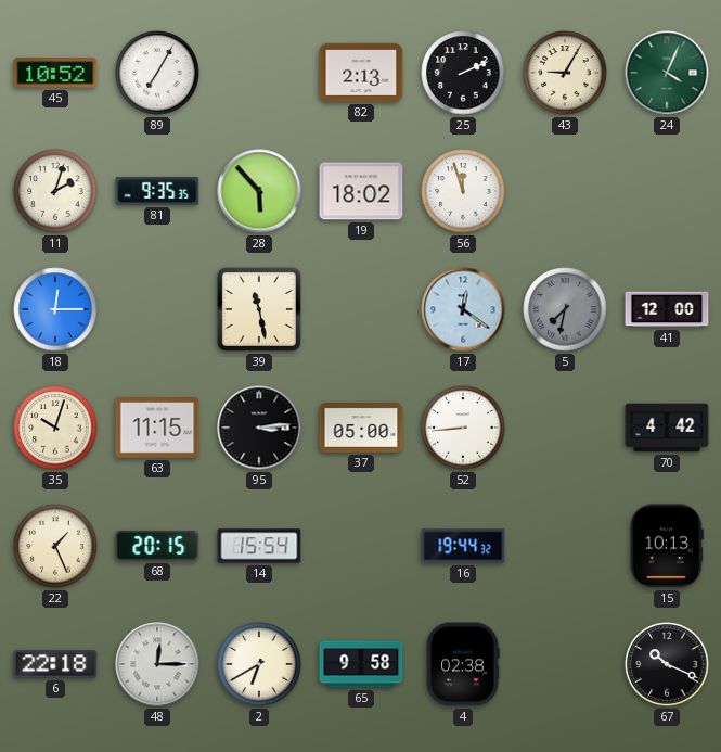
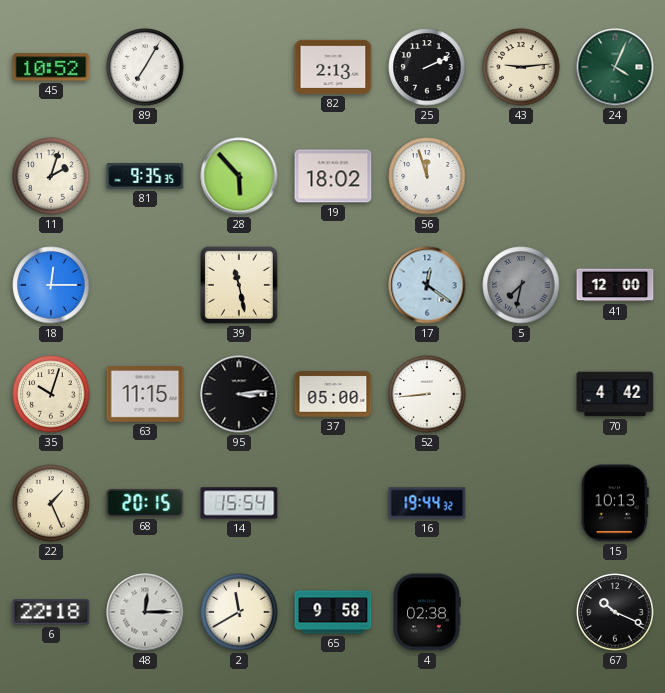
43: 9:05 -> 9:14 (521, 67)
2: 6:40 -> 11:40 (239, 612)
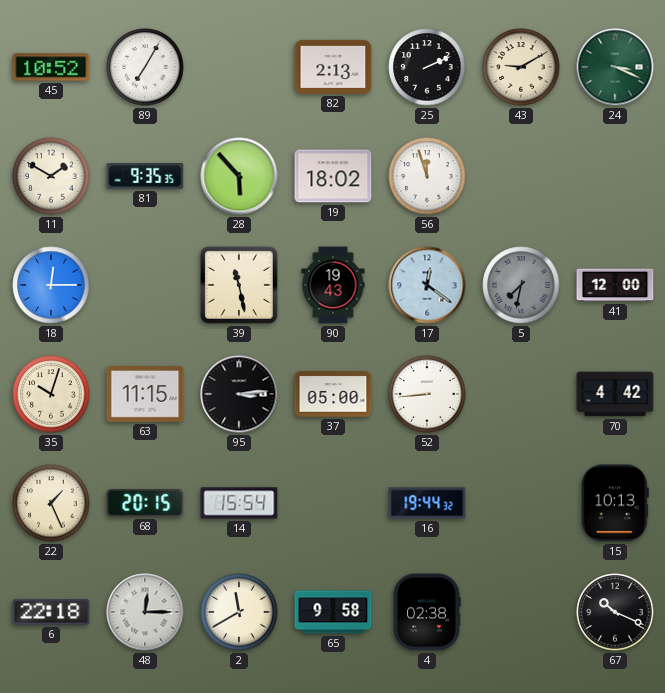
43: 9:14 -> 9:10 (521, 67)
24: 4:04 -> 3:19 (615, 67)
11: 2:03 -> 1:50 (51, 176)
90: none -> 19:43 (333, 285)
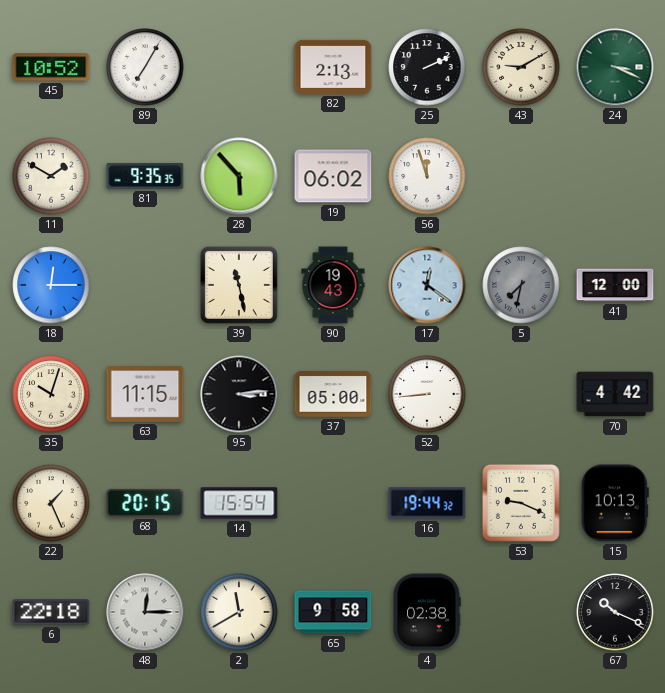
19: 18:02 -> 06:02 (333, 176)
53: none -> 9:19 (521, 503)
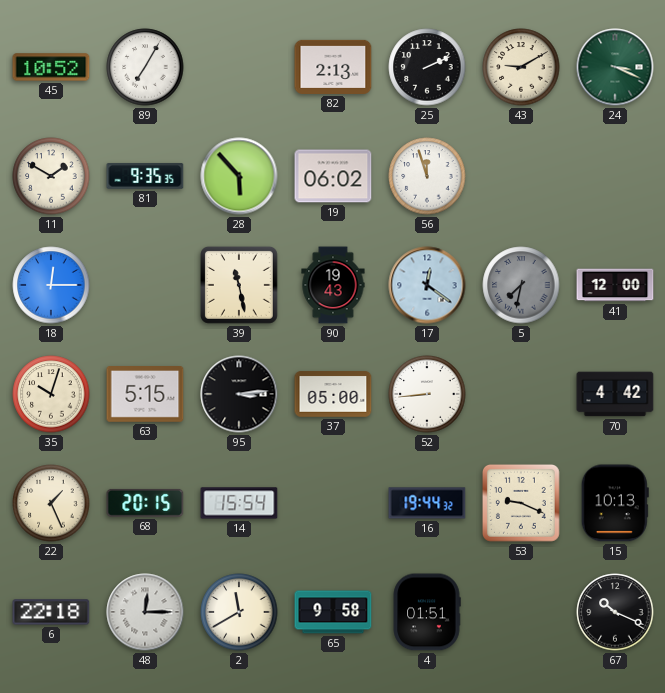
63: 11:15 -> 5:15 (145, 395)
4: 02:38 -> 01:51 (427, 612)
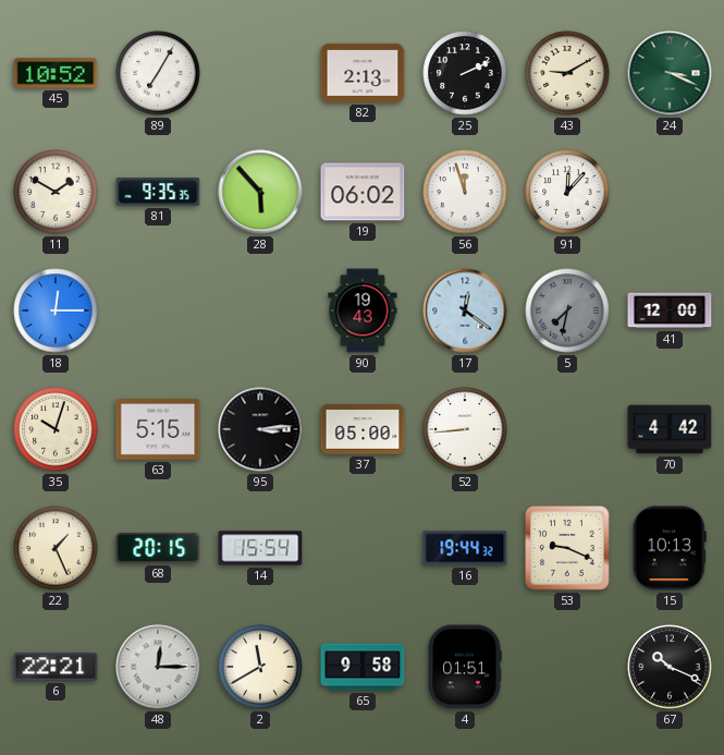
91: none -> 12:07 (567, 192)
39: 11:28 -> none (239, 285)
6: 22:18 -> 22:21 (56, 667)
